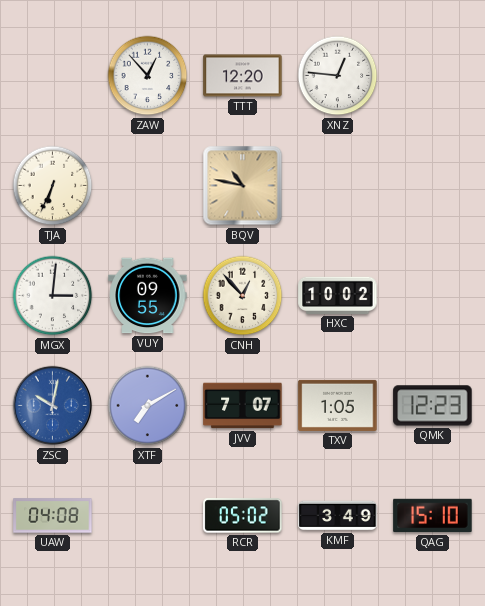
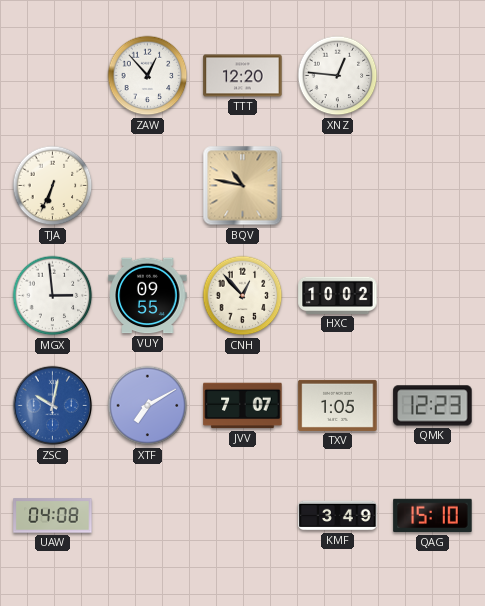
MGX: 3:01 -> 2:59 (53, 296)
RCR: 05:02 -> none (243, 516)
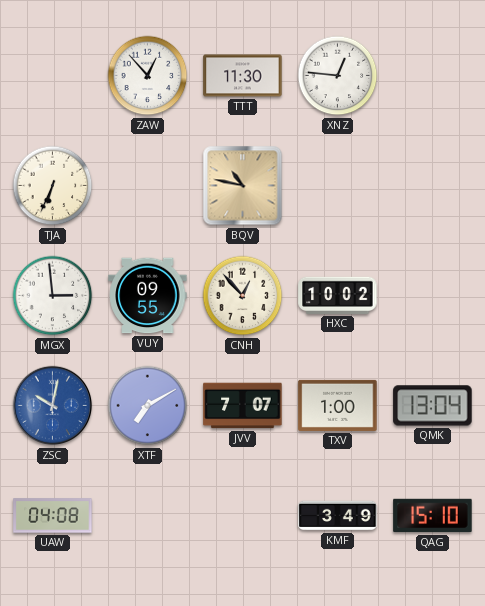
TTT: 12:20 -> 11:30 (243, 76)
TXV: 1:05 -> 1:00 (338, 405)
QMK: 12:23 -> 13:04 (433, 406)
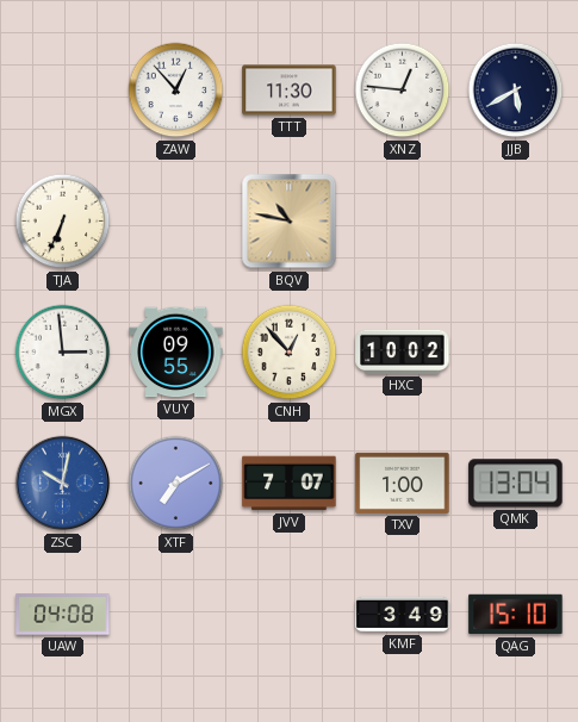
JJB: none -> 5:40 (516, 91)
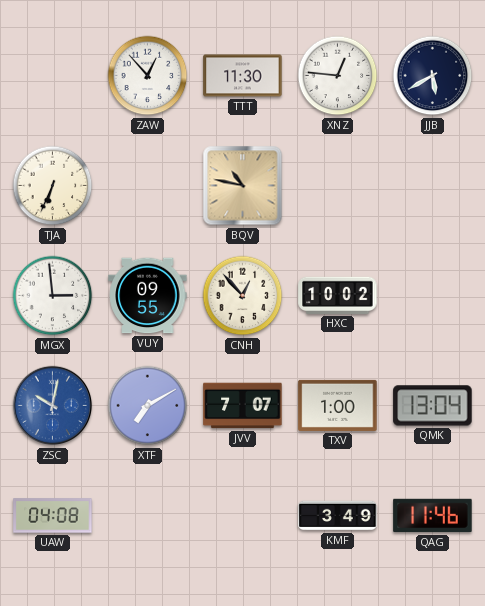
QAG: 15:10 -> 11:46 (433, 516)
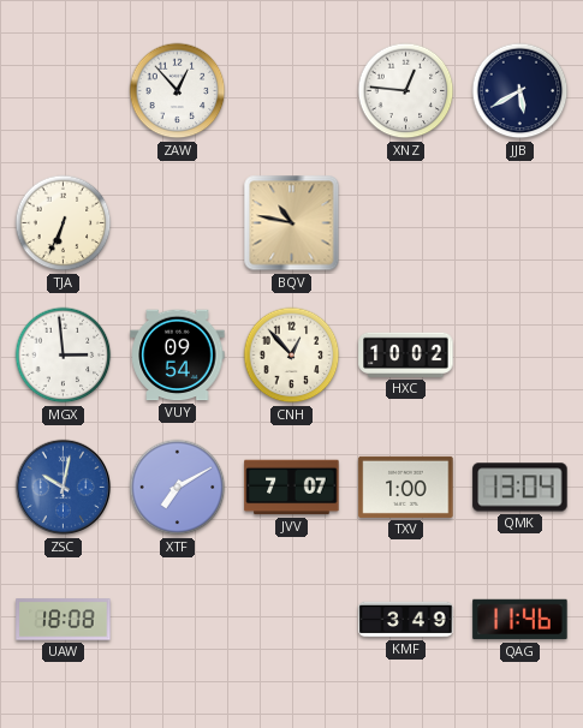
TTT: 11:30 -> none (243, 76)
VUY: 09:55 -> 09:54 (178, 356)
UAW: 04:08 -> 18:08 (64, 620)
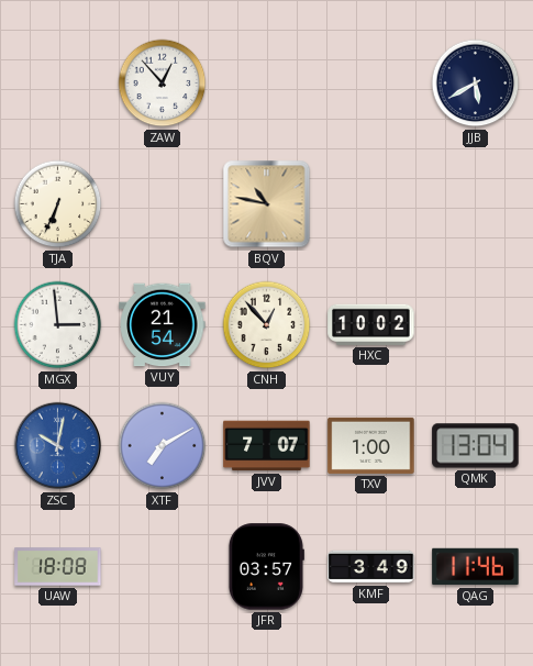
XNZ: 12:46 -> none (406, 91)
VUY: 09:54 -> 21:54 (163, 325)
JFR: none -> 03:57 (266, 567)
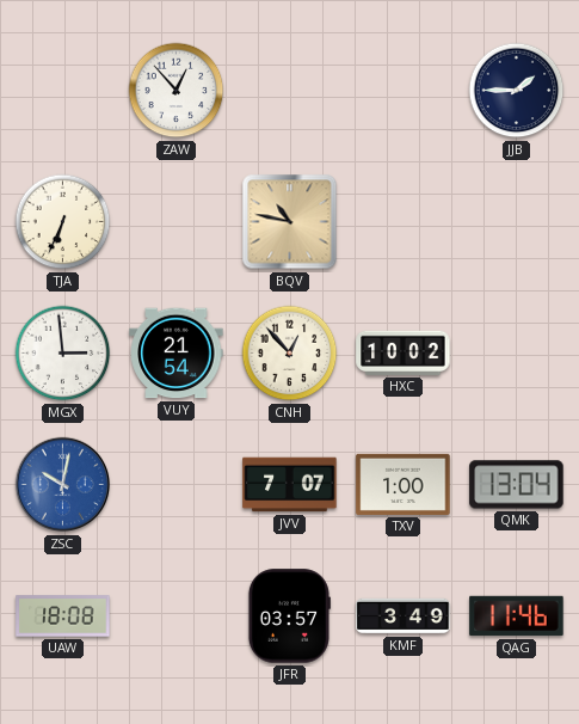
JJB: 5:40 -> 1:45 (517, 91)
XTF: 7:10 -> none (163, 446)
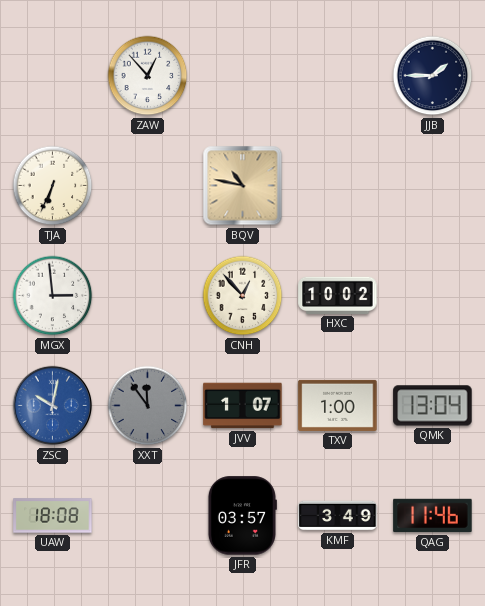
VUY: 21:54 -> none (177, 354)
XXT: none -> 11:54 (148, 406)
JVV: 7:07 -> 1:07 (243, 406)
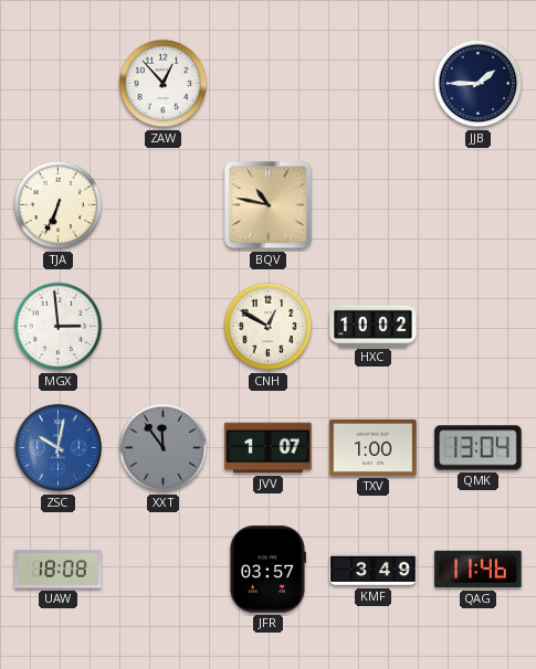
CNH: 12:53 -> 12:50 (269, 327)
